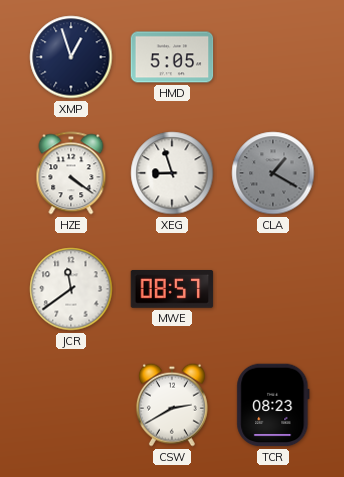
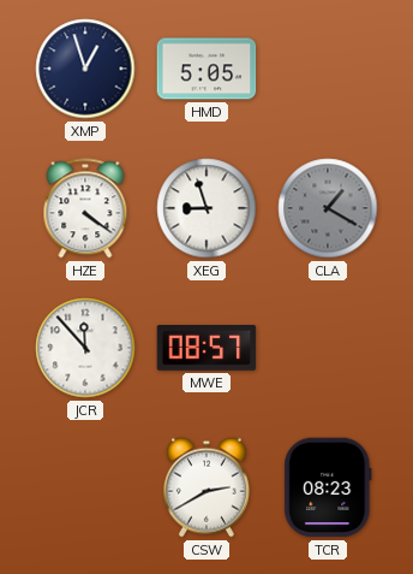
JCR: 11:39 -> 11:53 (85, 348)
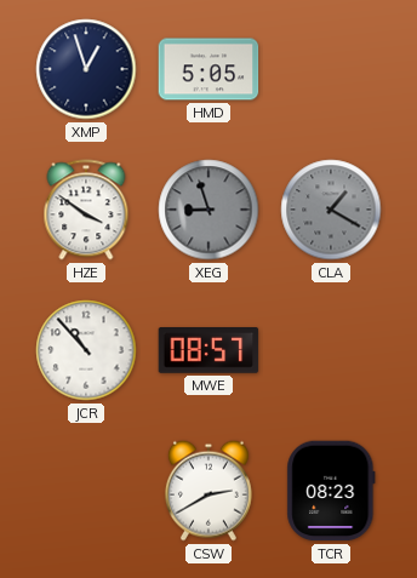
HZE: 4:21 -> 3:51 (86, 210)
XEG dial: white -> grey (208, 210)
JCR: 11:53 -> 10:53 (86, 350)
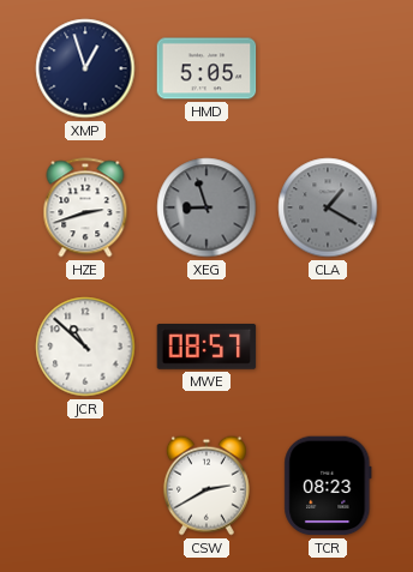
HZE: 3:51 -> 2:42 (85, 207)
JCR: 10:53 -> 10:52 (85, 347)
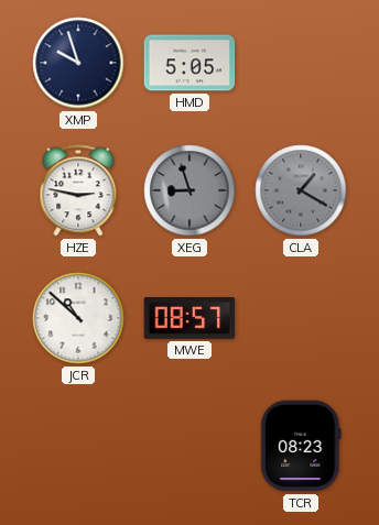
XMP: 12:57 -> 9:57 (78, 63)
HZE: 2:42 -> 2:47 (78, 190)
CSW: 2:40 -> none (206, 486)
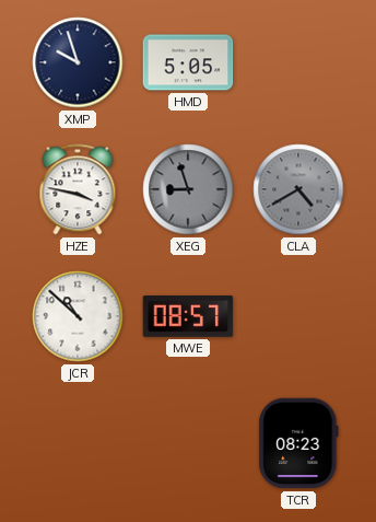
HZE: 2:47 -> 3:47 (78, 189)
CLA: 1:20 -> 4:40 (298, 189)
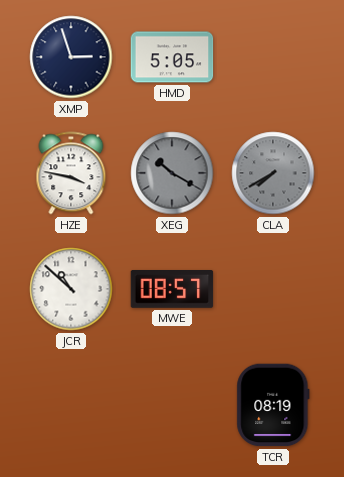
XMP: 9:57 -> 2:57 (71, 57)
XEG: 8:57 -> 10:20 (172, 173)
CLA: 4:40 -> 7:40 (273, 173)
TCR: 08:23 -> 08:19 (273, 405)
